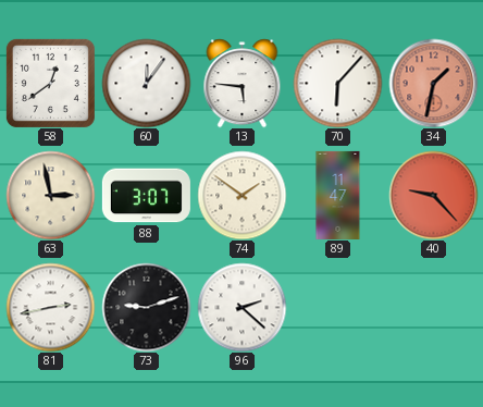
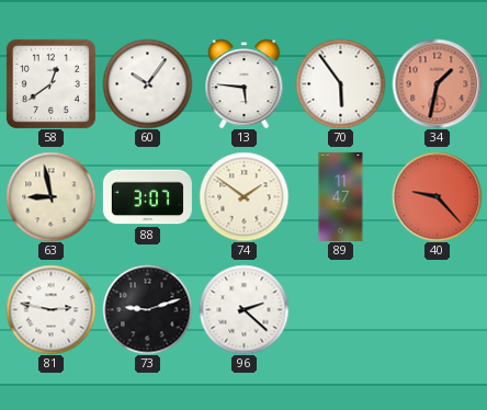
60: 12:06 -> 10:06 (147, 83)
70: 6:07 -> 5:54 (340, 83)
63: 2:58 -> 8:58 (50, 196)
81: 2:43 -> 2:47 (50, 309)
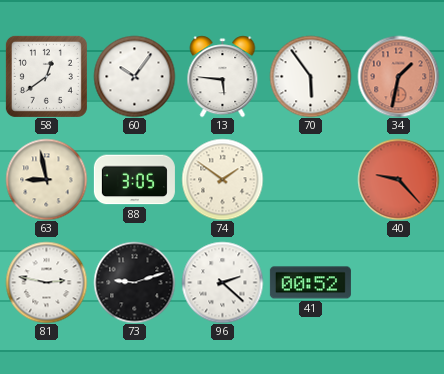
88: 3:07 -> 3:05 (134, 180)
89: 11:47 -> none (341, 196)
41: none -> 00:52 (310, 283)
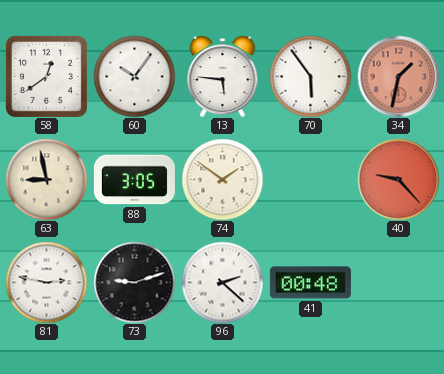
41: 00:52 -> 00:48 (310, 283)
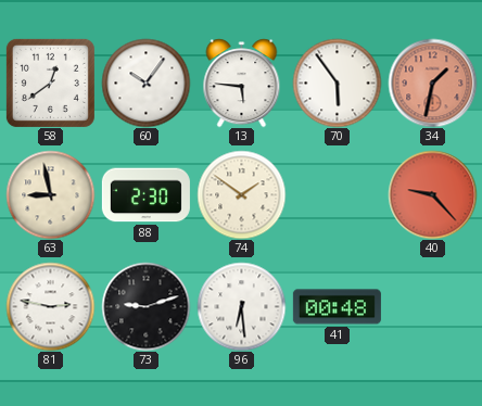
88: 3:05 -> 2:30 (145, 195)
96: 2:22 -> 6:29 (241, 306)
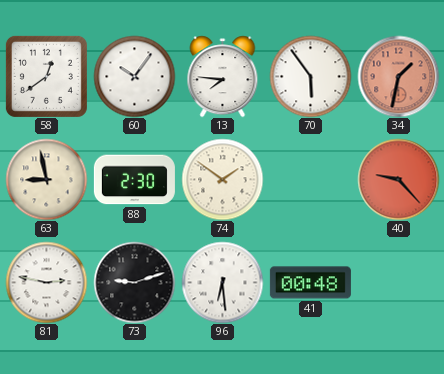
13: 5:46 -> 7:46 (223, 76)
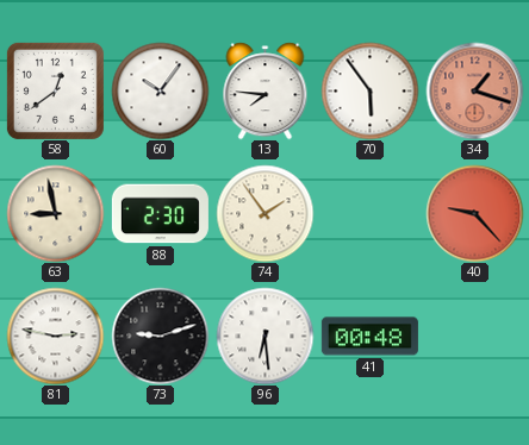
34: 1:32 -> 1:18 (474, 90)
74: 1:51 -> 1:54 (264, 213)
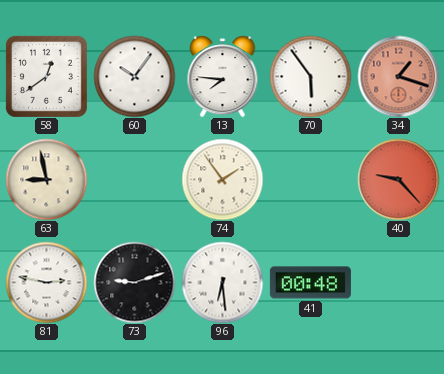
88: 2:30 -> none (160, 214)
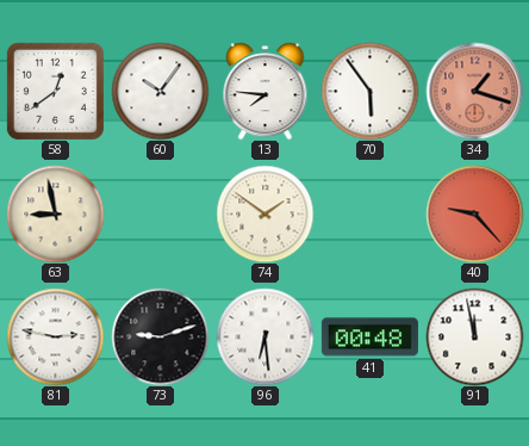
74: 1:54 -> 1:51 (264, 213)
91: none -> 11:58 (474, 336)
